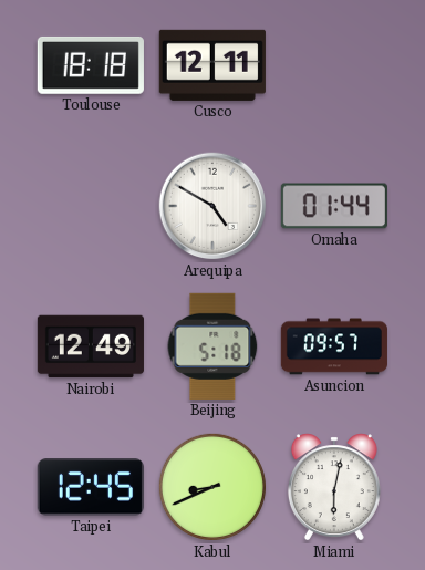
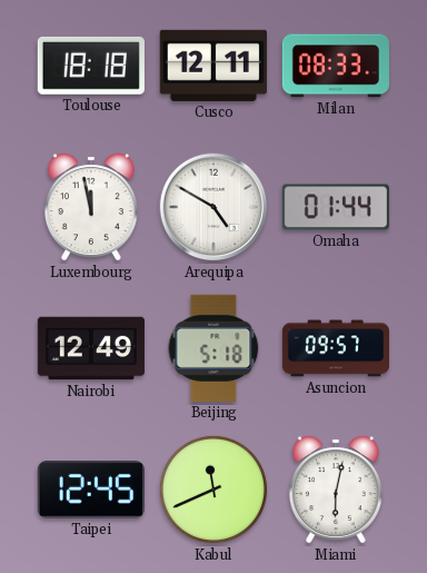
Milan: none -> 08:33 (336, 66)
Luxembourg: none -> 11:58 (91, 207)
Kabul: 8:41 -> 11:41 (213, 490)
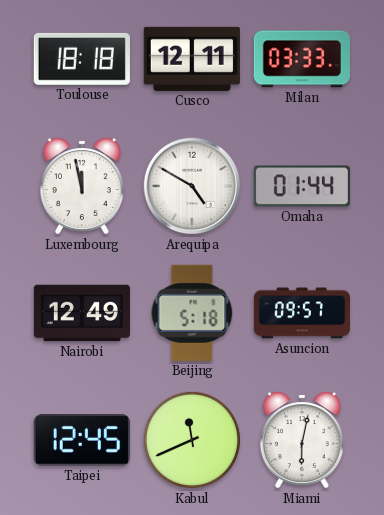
Milan: 08:33 -> 03:33 (302, 59)
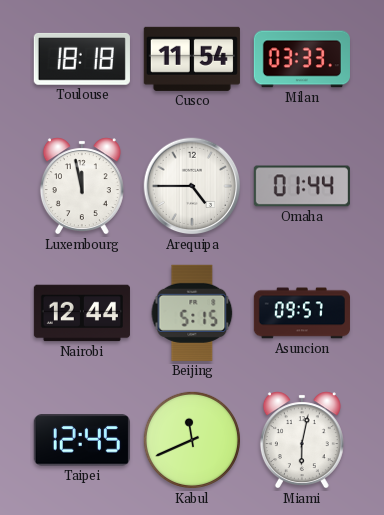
Cusco: 12:11 -> 11:54 (192, 59)
Arequipa: 4:50 -> 4:45 (192, 186)
Nairobi: 12:49 -> 12:44 (82, 313)
Beijing: 5:18 -> 5:15 (192, 313)
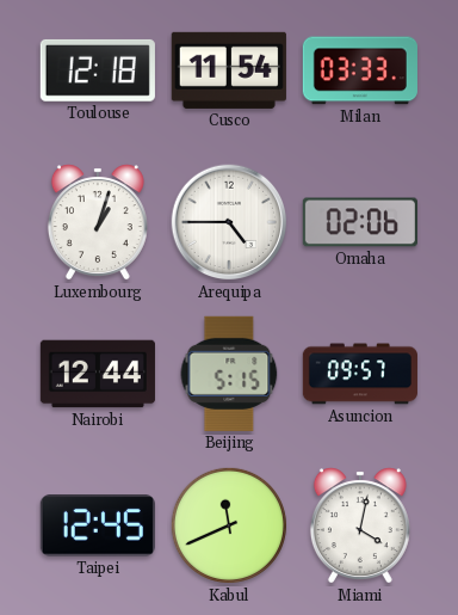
Toulouse: 18:18 -> 12:18 (98, 70)
Luxembourg: 11:58 -> 1:03 (98, 222)
Omaha: 01:44 -> 02:06 (360, 222)
Miami: 6:02 -> 4:02 (360, 525)
